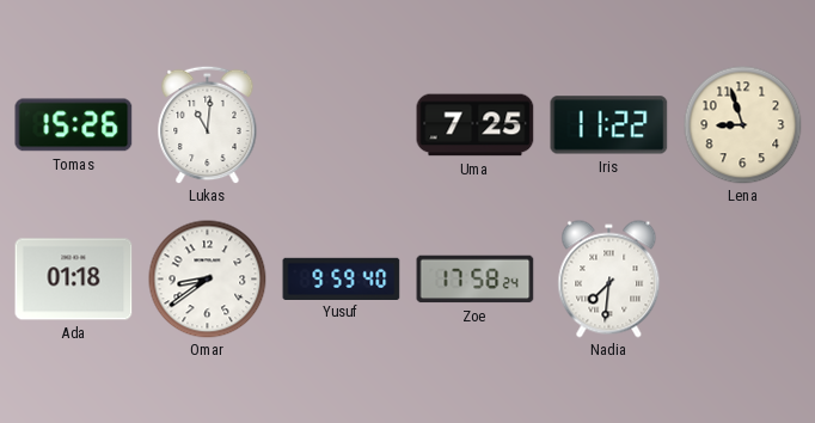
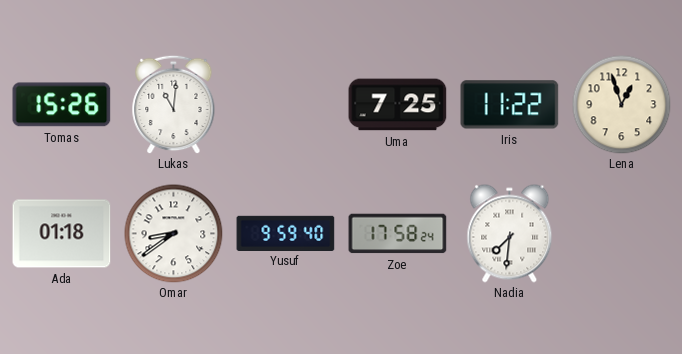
Lena: 8:57 -> 12:57 (622, 105)
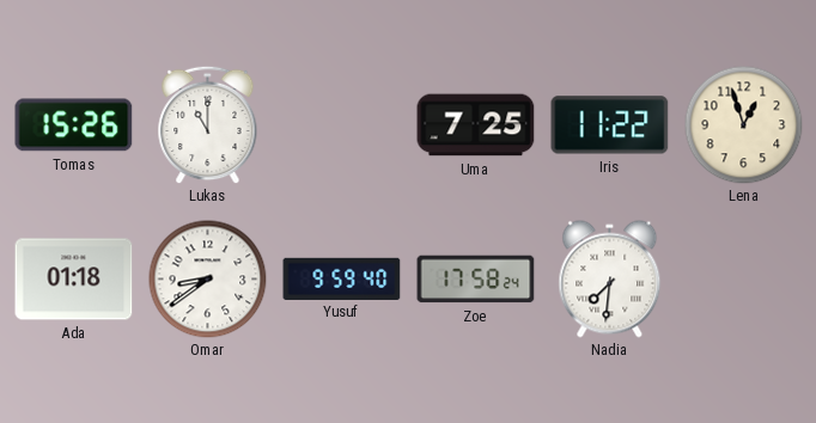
Lukas: 11:01 -> 11:00 (208, 124)
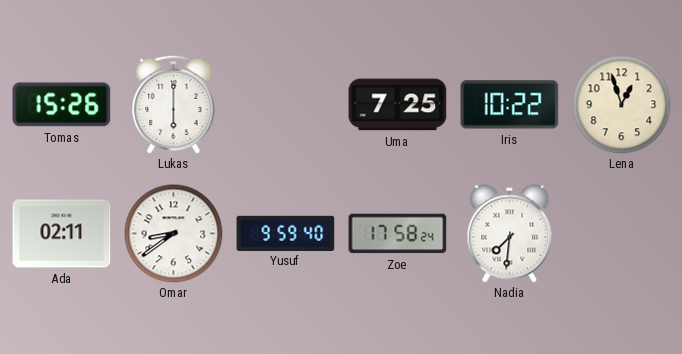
Lukas: 11:00 -> 6:00 (174, 104)
Iris: 11:22 -> 10:22 (510, 105)
Ada: 01:18 -> 02:11 (62, 234)
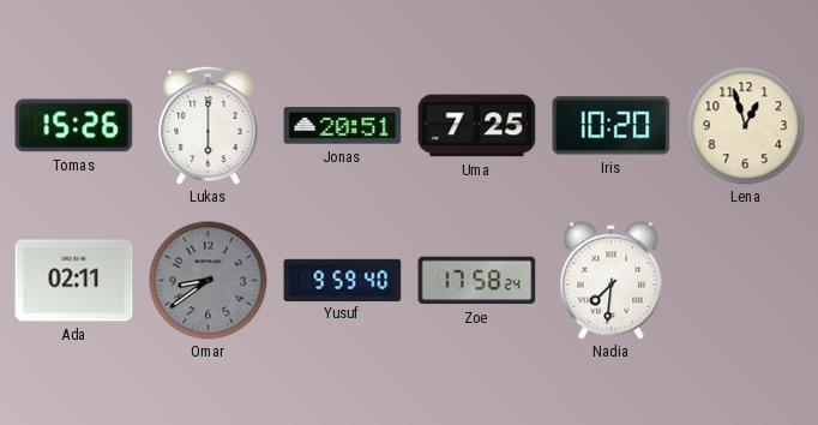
Jonas: none -> 20:51 (343, 126)
Iris: 10:22 -> 10:20 (612, 126)
Omar dial: white -> grey (209, 281)
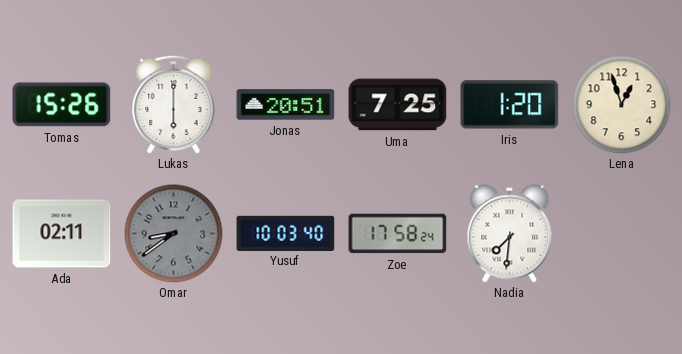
Iris: 10:20 -> 1:20 (510, 105)
Yusuf: 9:59 -> 10:03 (286, 233)
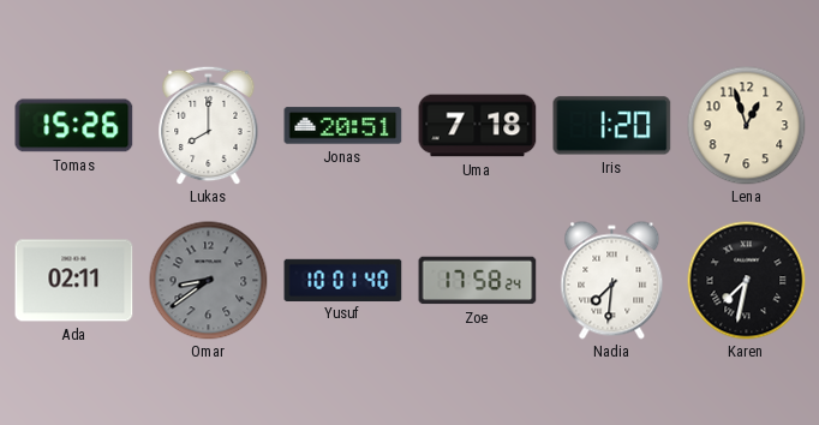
Lukas: 6:00 -> 8:00 (209, 125)
Uma: 7:25 -> 7:18 (478, 126)
Yusuf: 10:03 -> 10:01 (343, 280)
Karen: none -> 7:32 (747, 281)
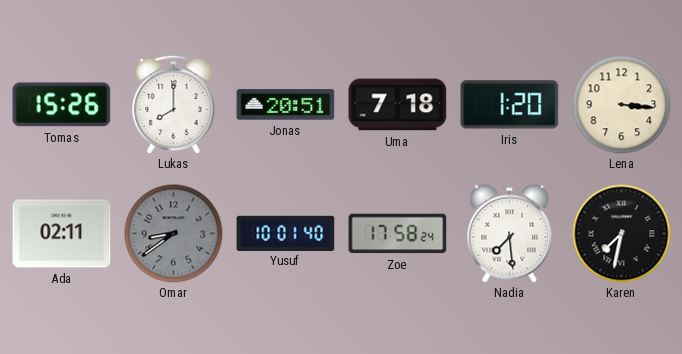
Lena: 12:57 -> 3:16 (622, 105)
Nadia: 7:31 -> 7:29 (510, 234)
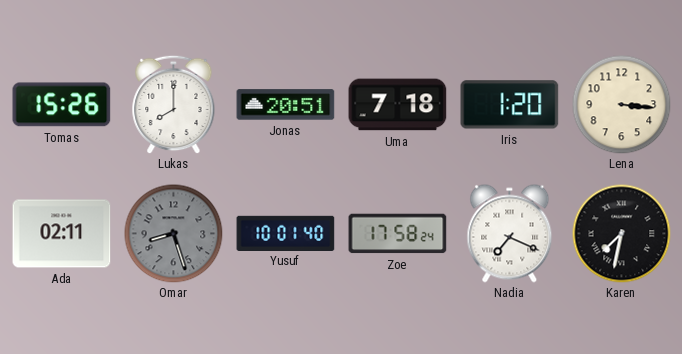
Omar: 8:39 -> 8:27 (174, 234)
Nadia: 7:29 -> 7:19 (510, 234)
